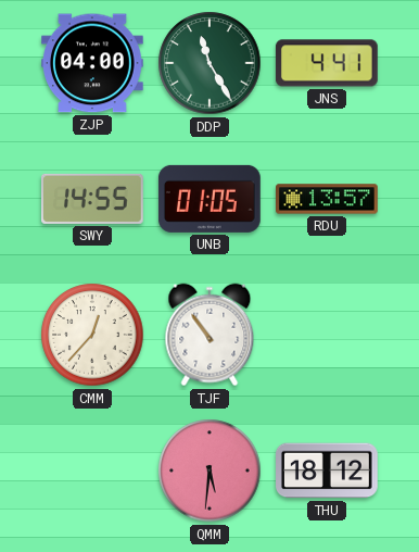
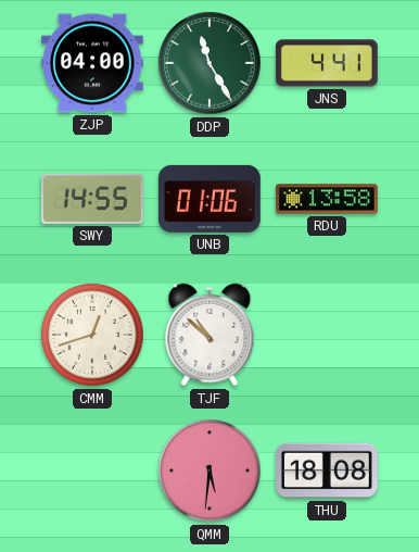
UNB: 01:05 -> 01:06 (210, 199)
RDU: 13:57 -> 13:58 (328, 199)
CMM: 12:37 -> 12:42 (92, 335)
TJF: 10:54 -> 10:52 (210, 335)
THU: 18:12 -> 18:08 (328, 471)
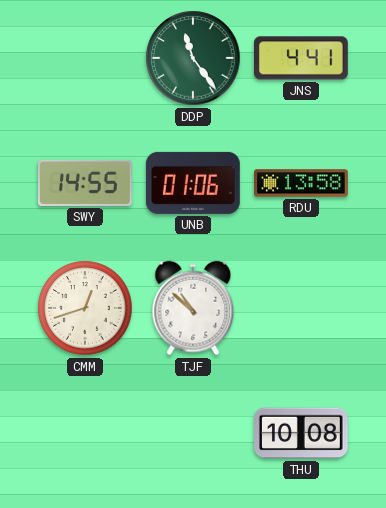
ZJP: 04:00 -> none (93, 63)
DDP: 11:25 -> 11:24 (193, 58)
QMM: 5:31 -> none (210, 471)
THU: 18:08 -> 10:08 (302, 433)
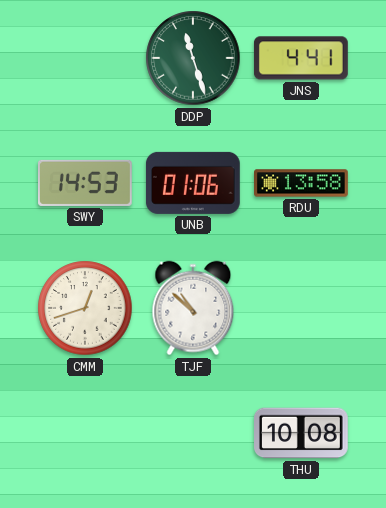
DDP: 11:24 -> 11:27 (193, 58)
SWY: 14:55 -> 14:53 (86, 183)
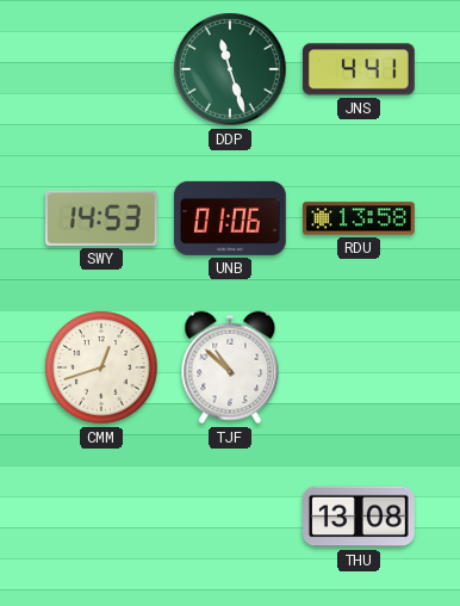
THU: 10:08 -> 13:08 (360, 517)
